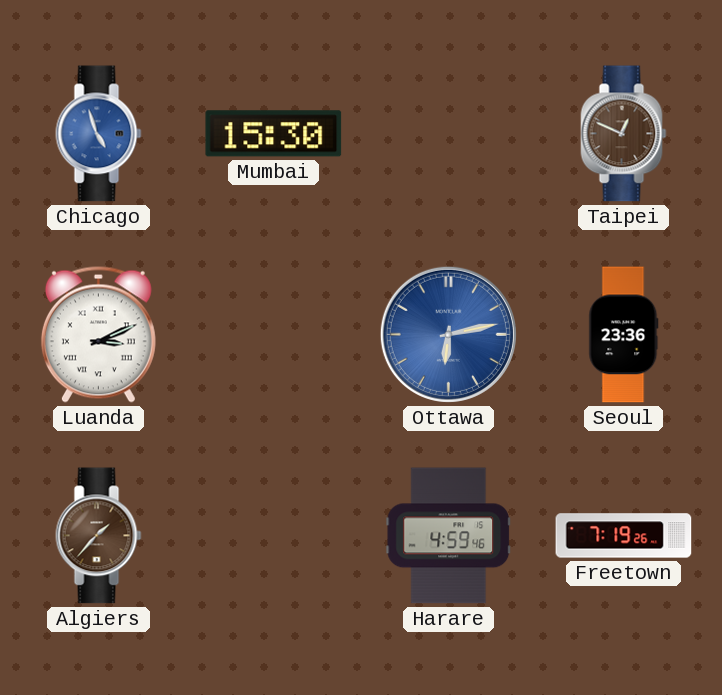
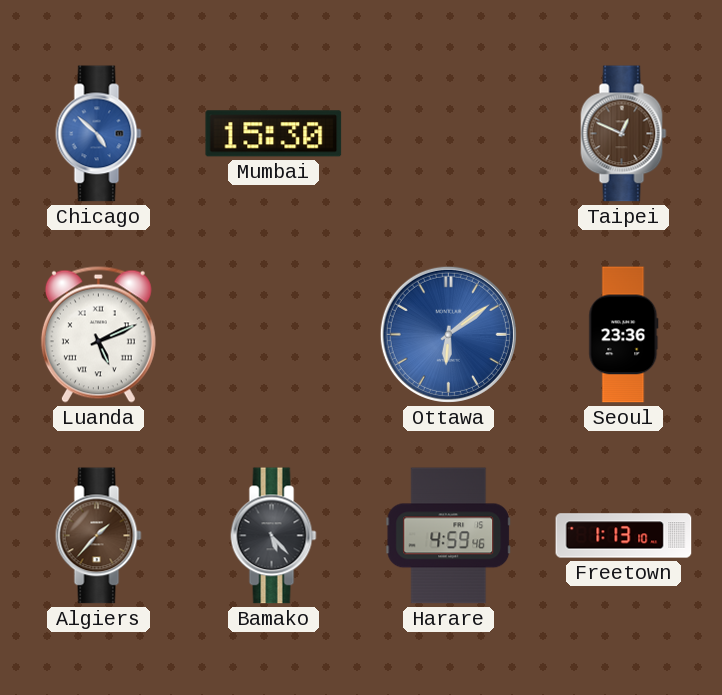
Chicago: 4:57 -> 4:52 (99, 134)
Luanda: 3:11 -> 5:11 (98, 334)
Ottawa: 6:13 -> 6:09 (448, 334)
Bamako: none -> 5:23 (274, 536)
Freetown: 7:19 -> 1:13 (624, 536)
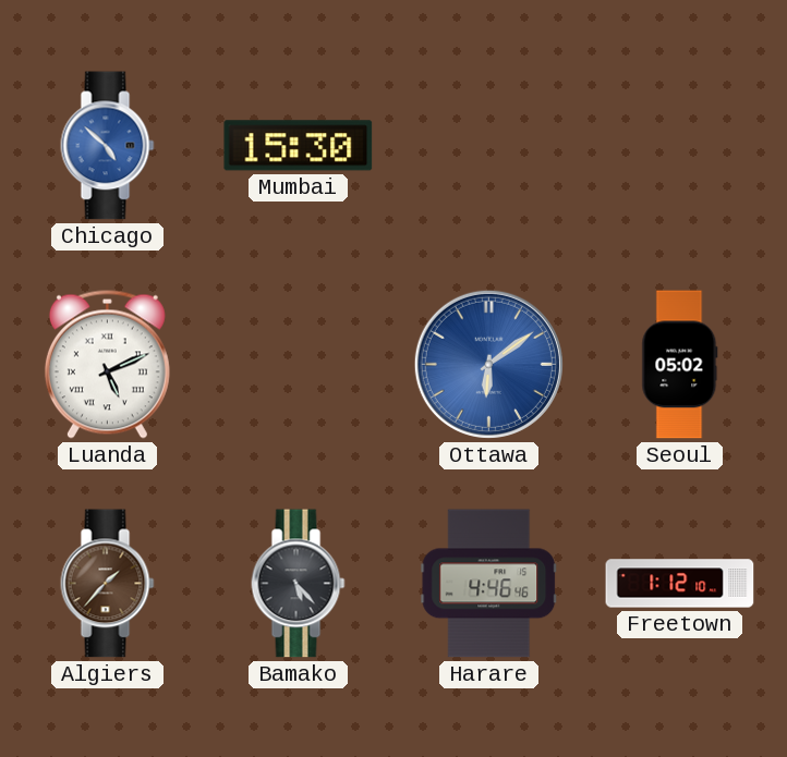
Taipei: 12:49 -> none (624, 134)
Seoul: 23:36 -> 05:02 (680, 365)
Harare: 4:59 -> 4:46 (489, 584)
Freetown: 1:13 -> 1:12 (680, 584)
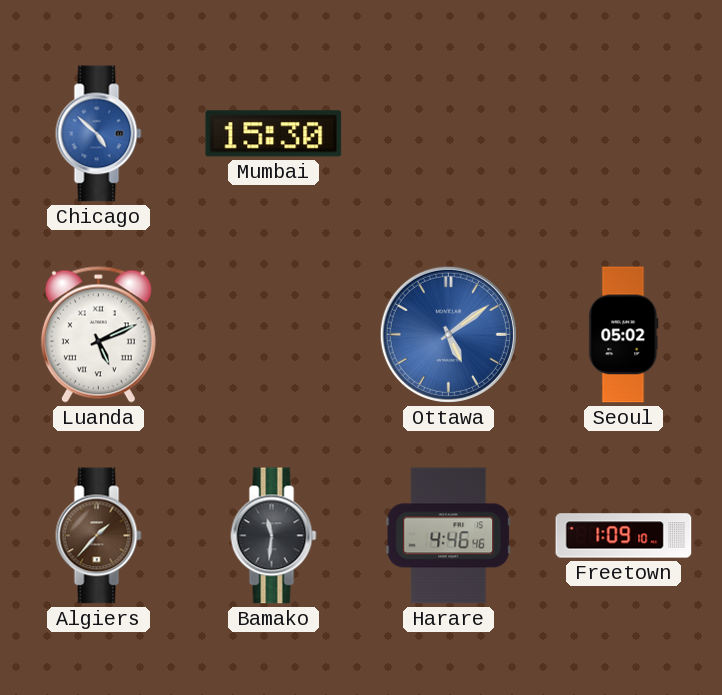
Ottawa: 6:09 -> 5:09 (448, 334)
Bamako: 5:23 -> 11:31 (274, 536)
Freetown: 1:12 -> 1:09 (624, 536)
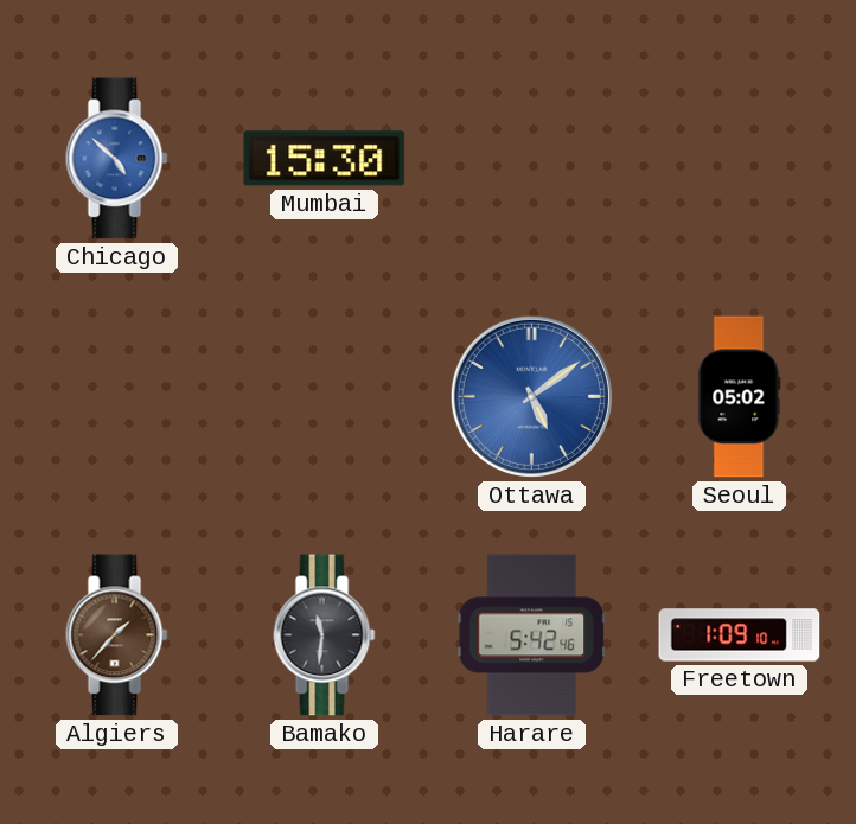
Luanda: 5:11 -> none (98, 334)
Harare: 4:46 -> 5:42 (532, 635)
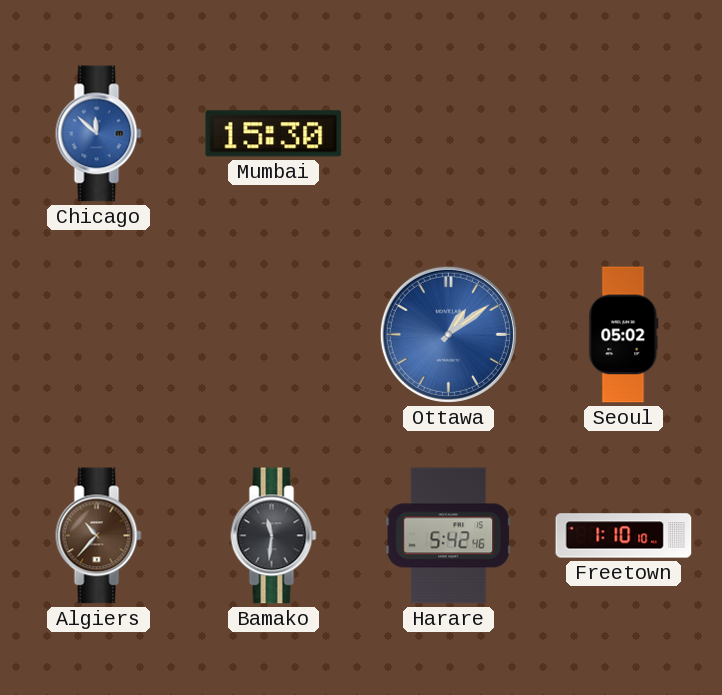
Chicago: 4:52 -> 11:52 (99, 134)
Ottawa: 5:09 -> 1:09 (448, 334)
Algiers: 1:37 -> 10:37 (99, 536)
Freetown: 1:09 -> 1:10 (624, 536)
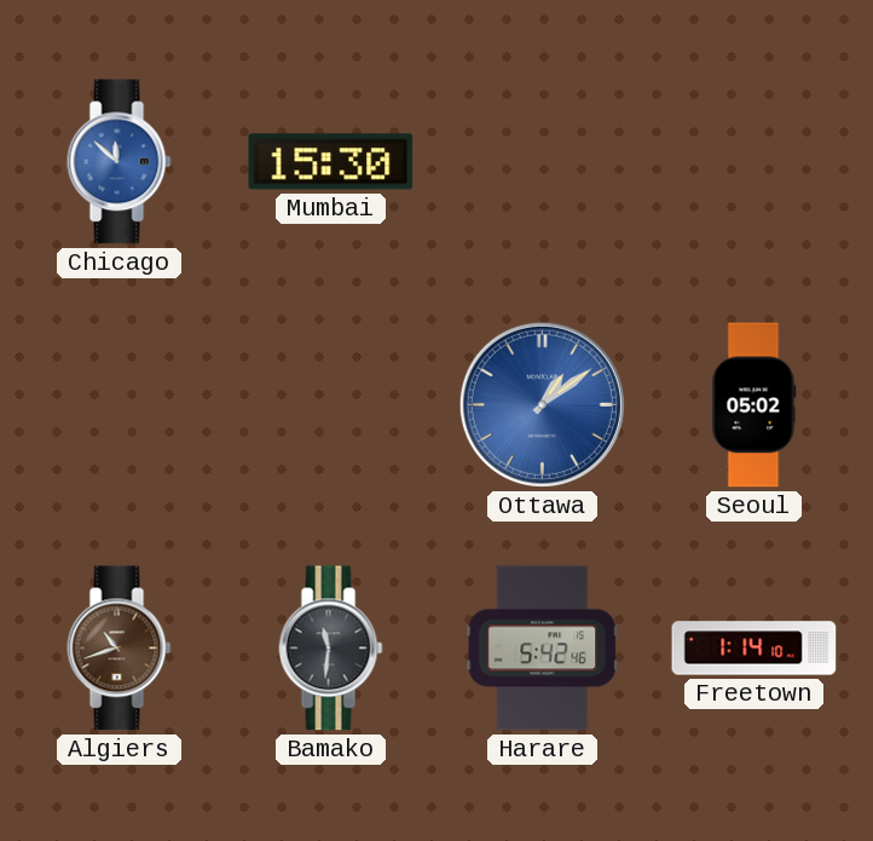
Algiers: 10:37 -> 10:42 (120, 649)
Freetown: 1:10 -> 1:14 (755, 649)
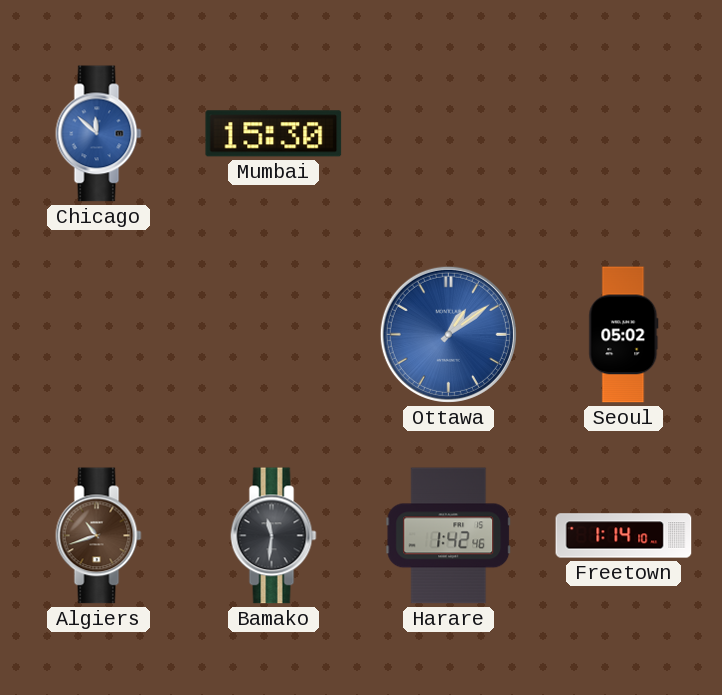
Harare: 5:42 -> 1:42 (449, 536)
